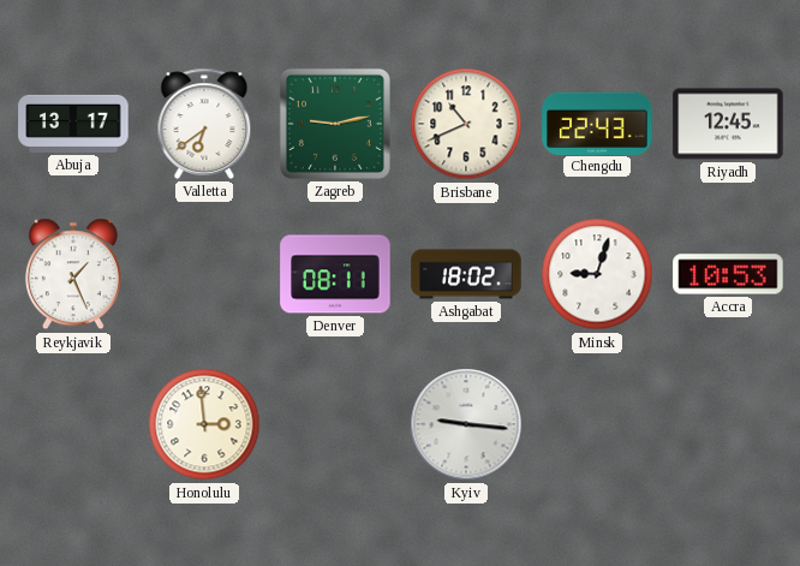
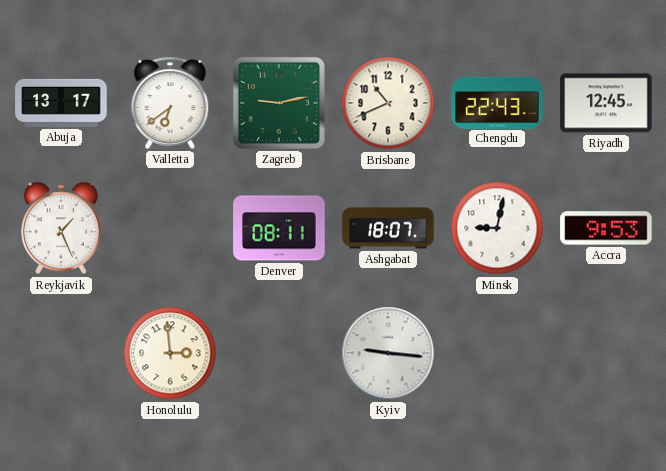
Ashgabat: 18:02 -> 18:07 (388, 228)
Minsk: 9:03 -> 9:02 (497, 228)
Accra: 10:53 -> 9:53 (606, 228)
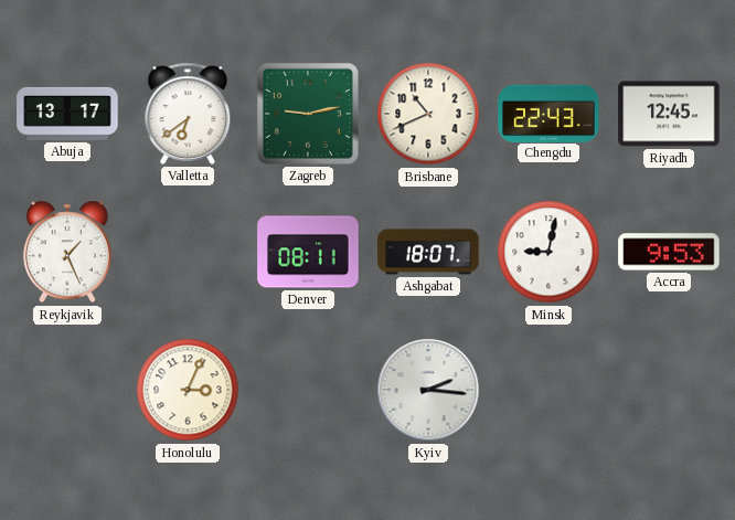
Honolulu: 2:59 -> 3:04 (188, 390)
Kyiv: 9:16 -> 2:16 (428, 390)
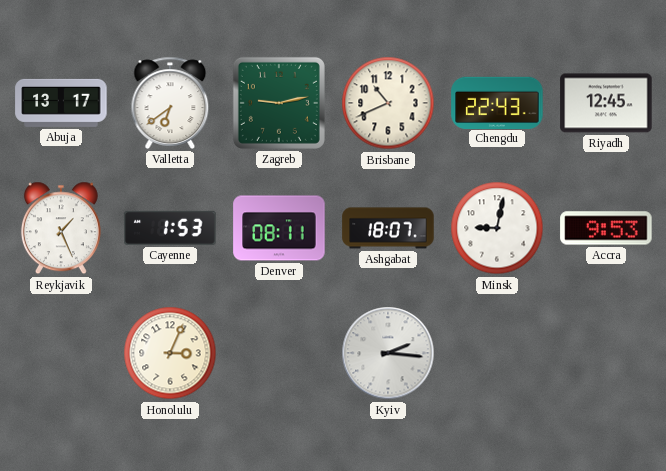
Cayenne: none -> 1:53 (170, 228)
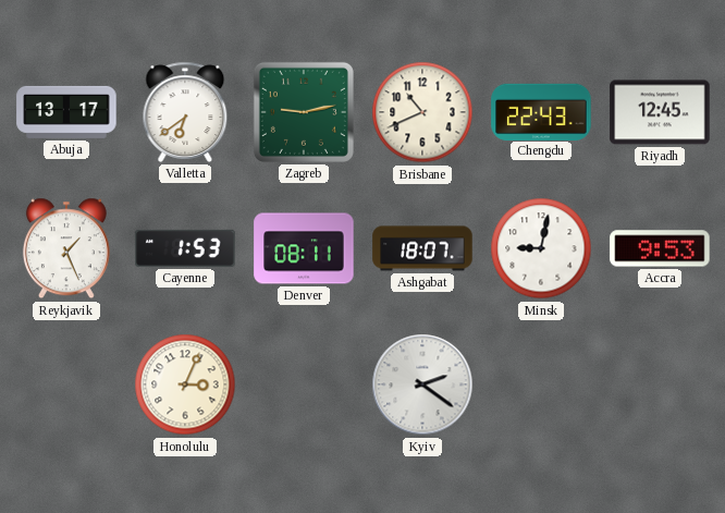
Kyiv: 2:16 -> 2:21 (422, 384)
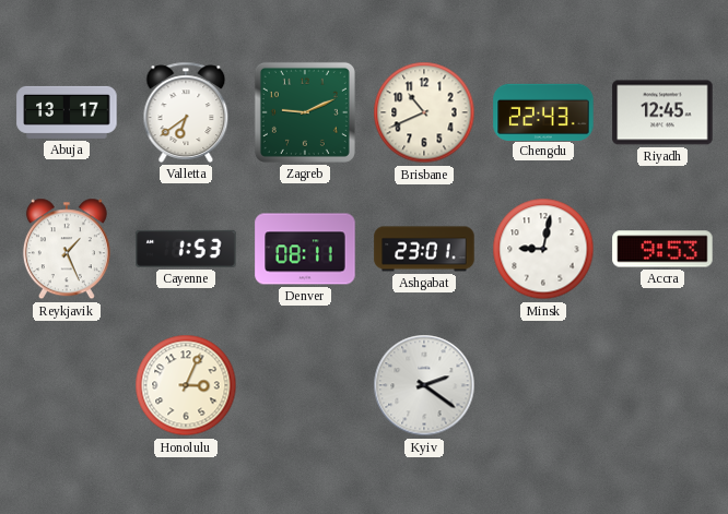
Zagreb: 9:13 -> 9:11 (305, 112)
Ashgabat: 18:07 -> 23:01 (424, 249)
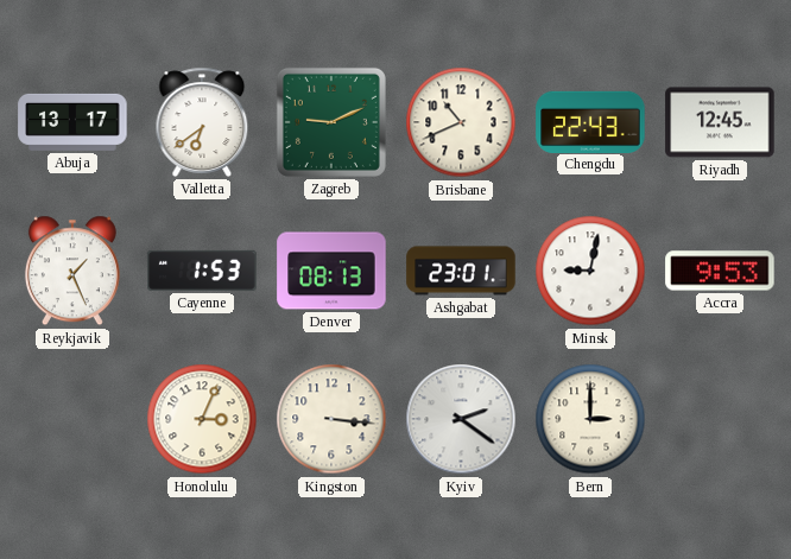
Denver: 08:11 -> 08:13 (331, 271)
Kingston: none -> 3:16 (331, 419)
Bern: none -> 3:00 (590, 419)
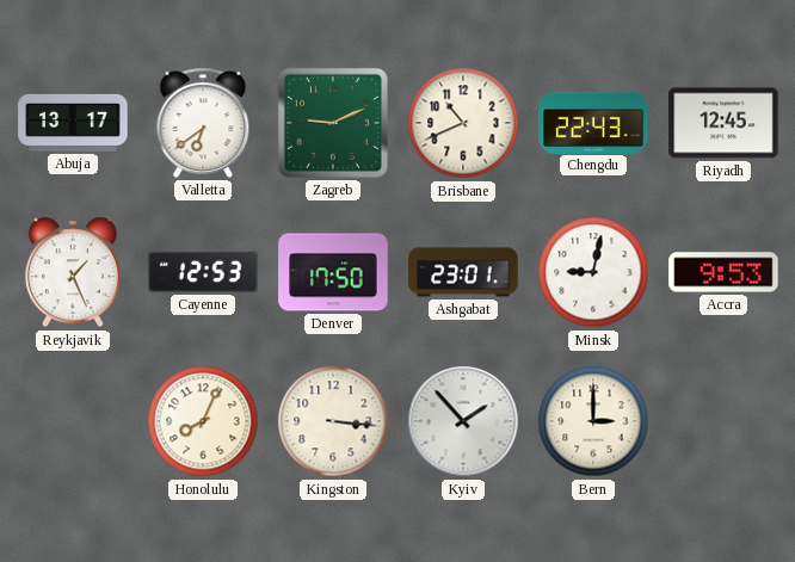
Cayenne: 1:53 -> 12:53 (203, 272)
Denver: 08:13 -> 17:50 (333, 272)
Honolulu: 3:04 -> 8:04 (203, 421)
Kyiv: 2:21 -> 1:53 (463, 421)
